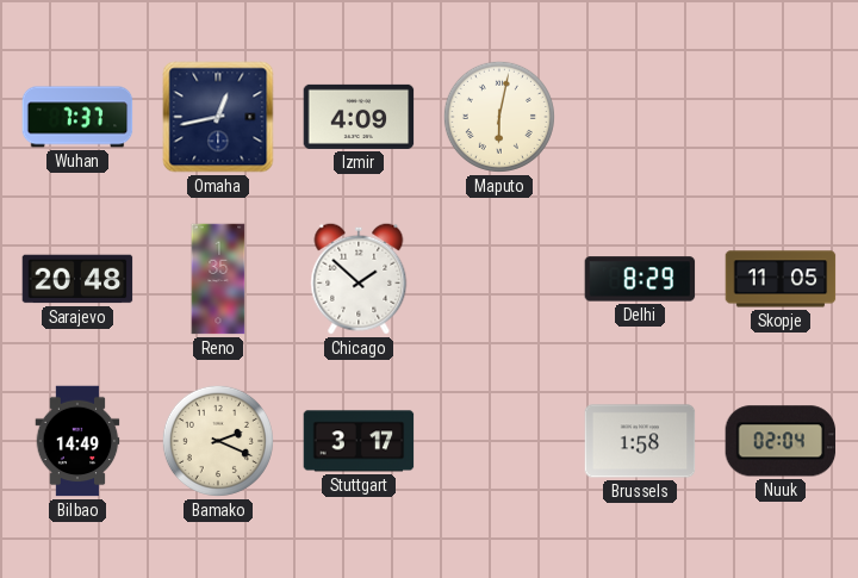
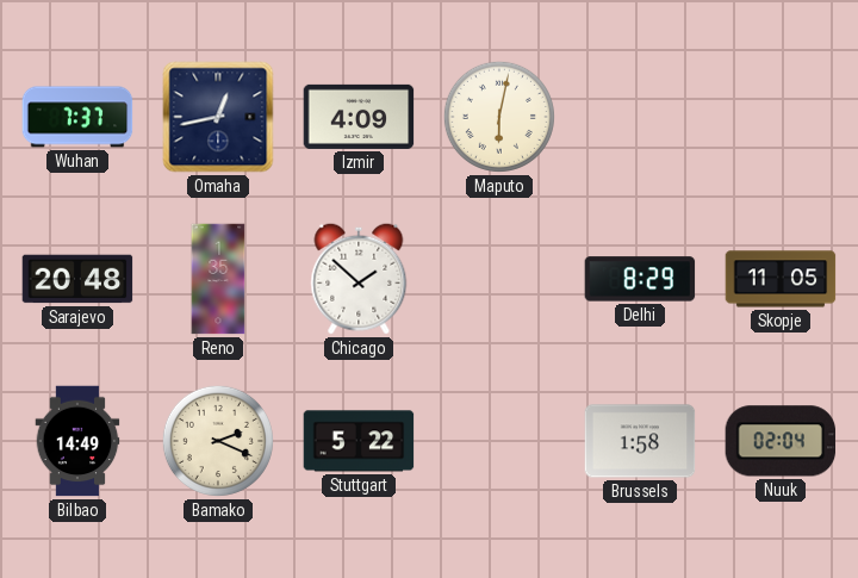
Stuttgart: 3:17 -> 5:22 (359, 441)
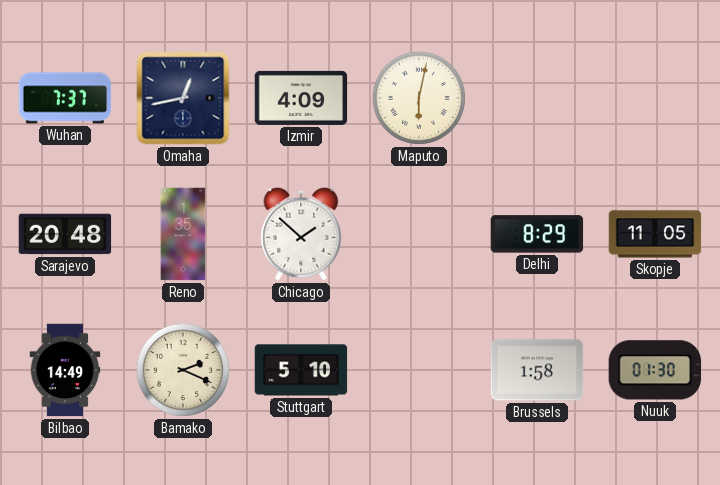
Stuttgart: 5:22 -> 5:10 (301, 370)
Nuuk: 02:04 -> 01:30 (655, 370)
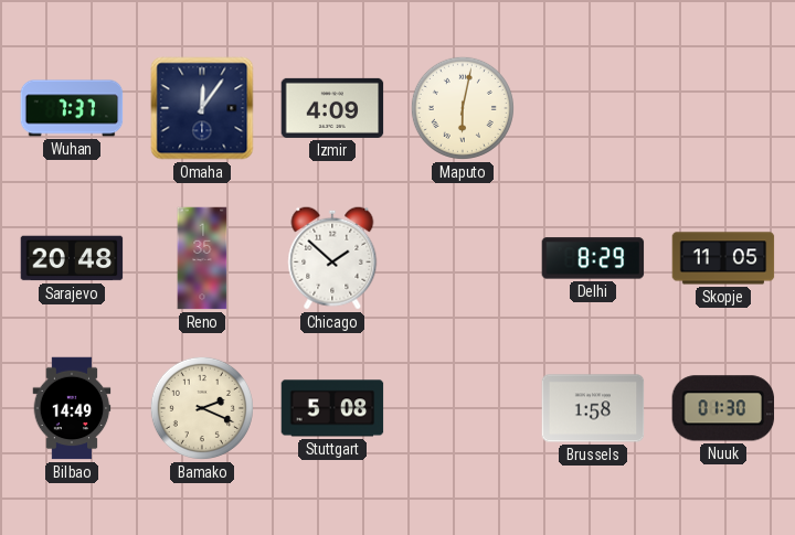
Omaha: 12:43 -> 12:06 (202, 108)
Stuttgart: 5:10 -> 5:08 (332, 408)
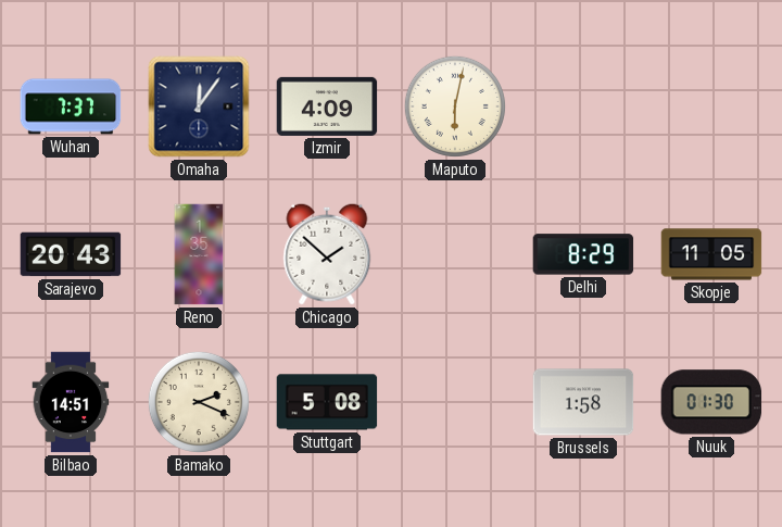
Sarajevo: 20:48 -> 20:43 (71, 254)
Bilbao: 14:49 -> 14:51 (71, 402)
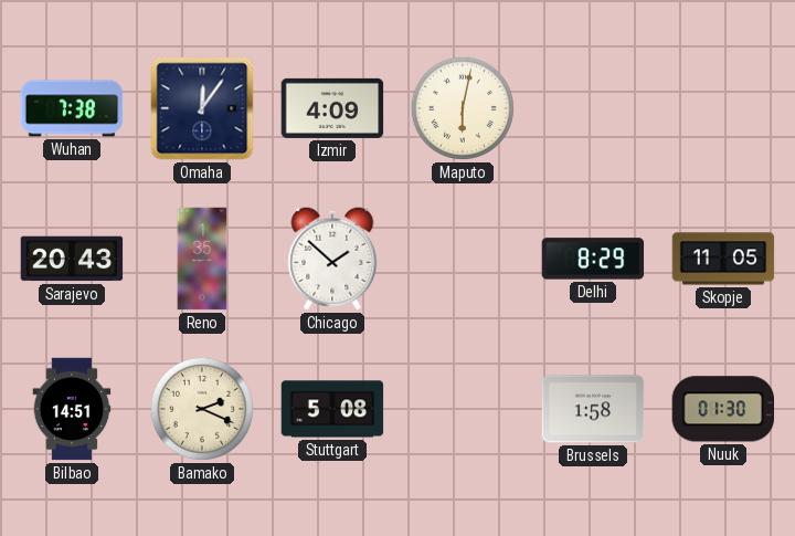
Wuhan: 7:37 -> 7:38 (72, 108)
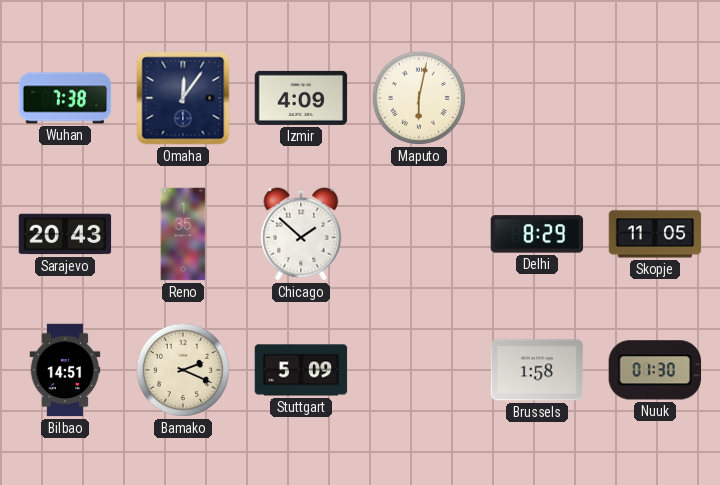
Stuttgart: 5:08 -> 5:09 (301, 370)
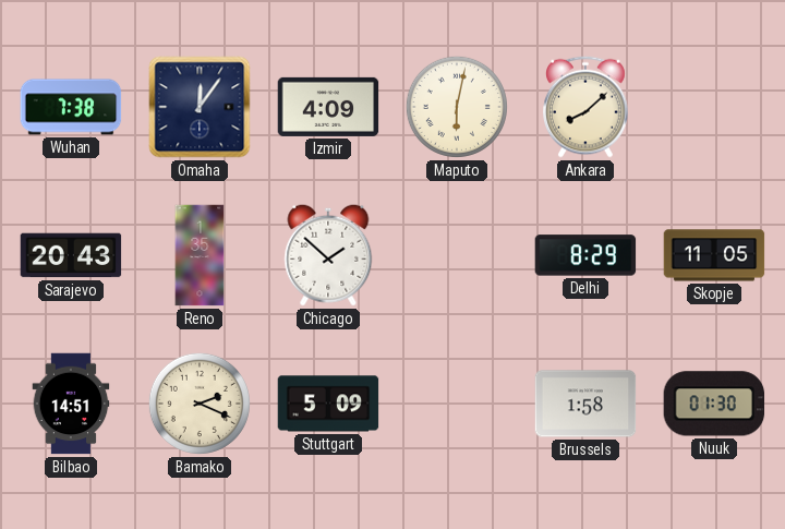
Ankara: none -> 8:08 (587, 107)
